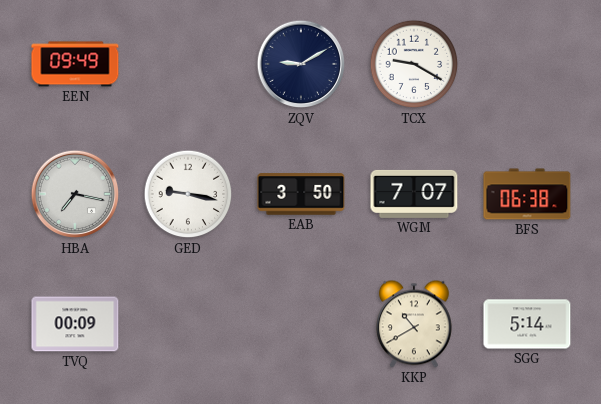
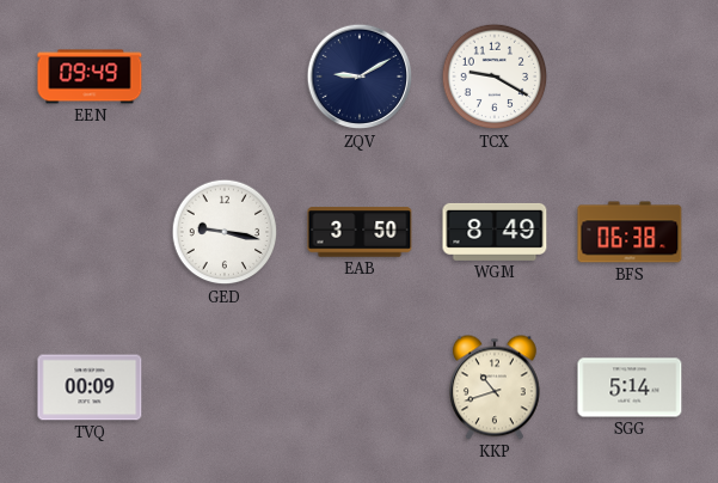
HBA: 7:17 -> none (75, 194)
WGM: 7:07 -> 8:49 (495, 232)
KKP: 10:40 -> 10:42 (495, 387)
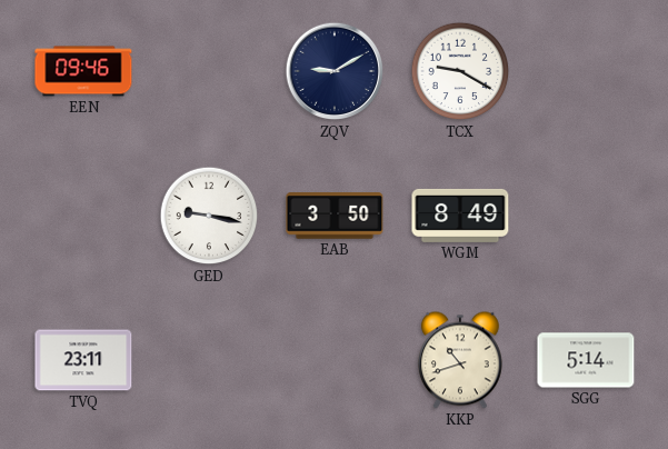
EEN: 09:49 -> 09:46 (83, 71)
BFS: 06:38 -> none (630, 232)
TVQ: 00:09 -> 23:11 (83, 360)
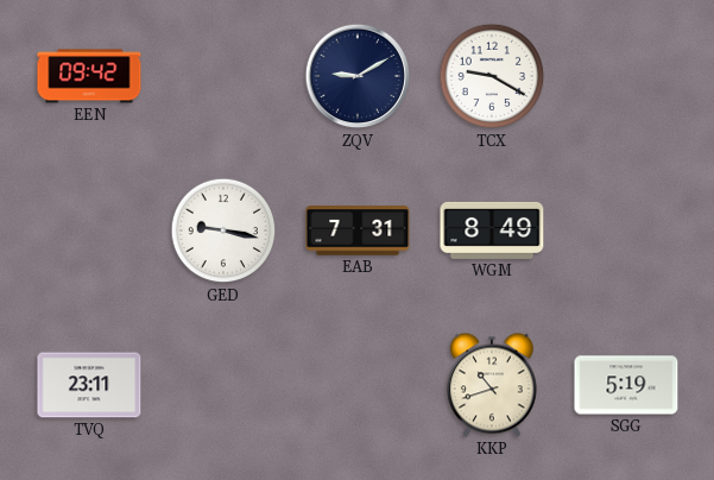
EEN: 09:46 -> 09:42 (89, 76)
EAB: 3:50 -> 7:31 (358, 230)
SGG: 5:14 -> 5:19 (626, 385)
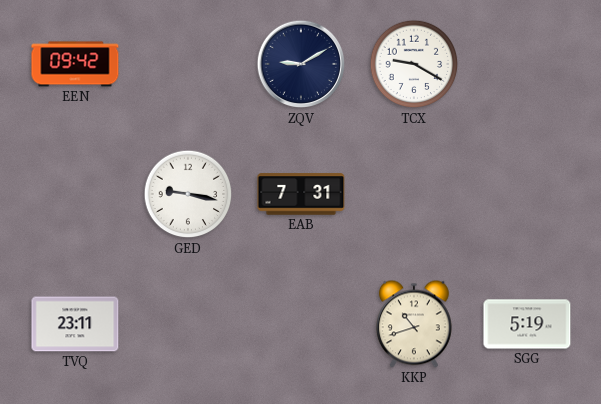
WGM: 8:49 -> none (492, 230)
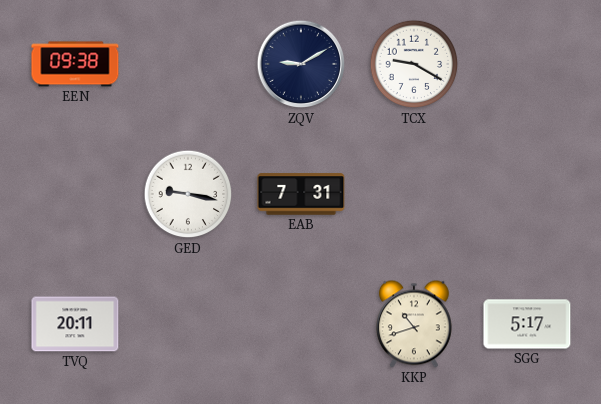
EEN: 09:42 -> 09:38 (75, 64)
TVQ: 23:11 -> 20:11 (75, 324)
SGG: 5:19 -> 5:17 (527, 324)
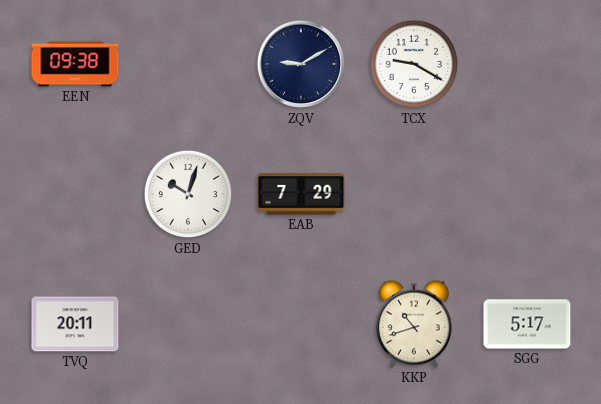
GED: 9:17 -> 10:03 (188, 194)
EAB: 7:31 -> 7:29 (301, 194)
